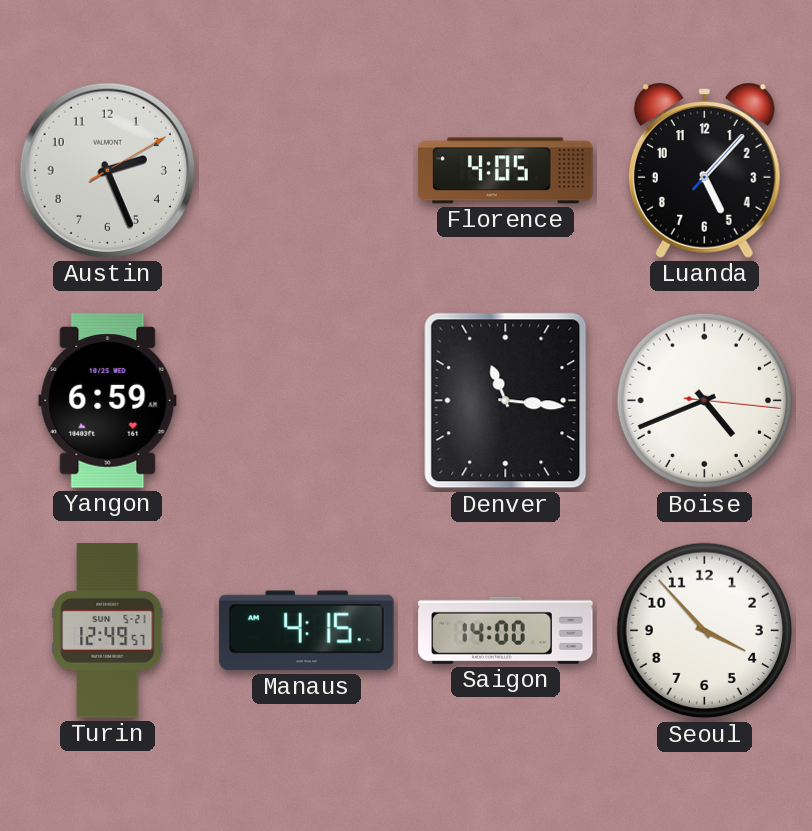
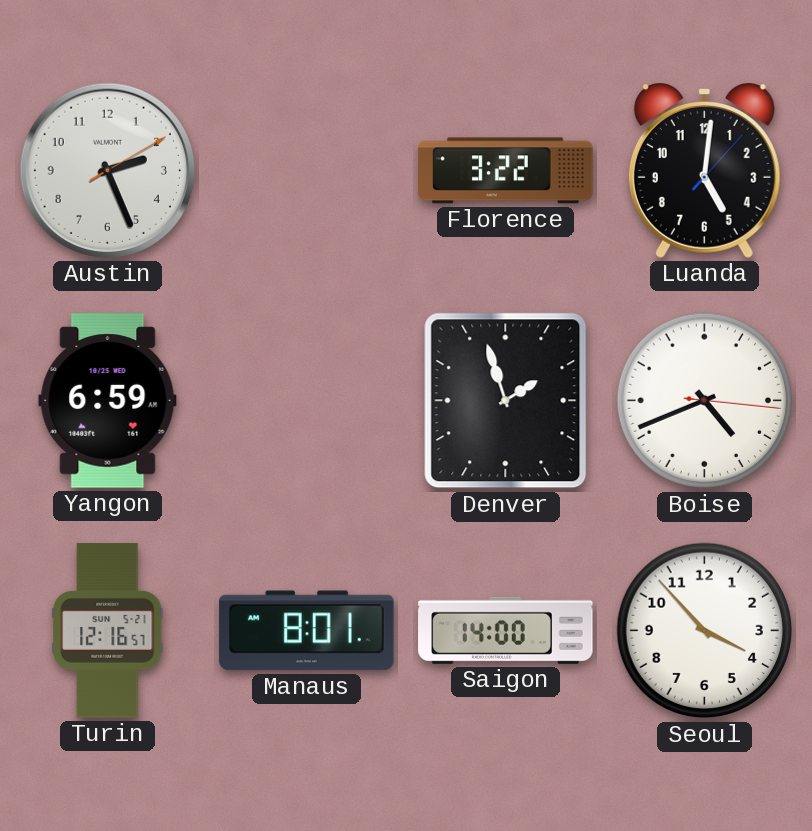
Florence: 4:05 -> 3:22 (506, 171)
Luanda: 5:07 -> 5:01 (704, 171)
Denver: 11:16 -> 1:57 (506, 401)
Turin: 12:49 -> 12:16 (108, 631)
Manaus: 4:15 -> 8:01 (307, 631)
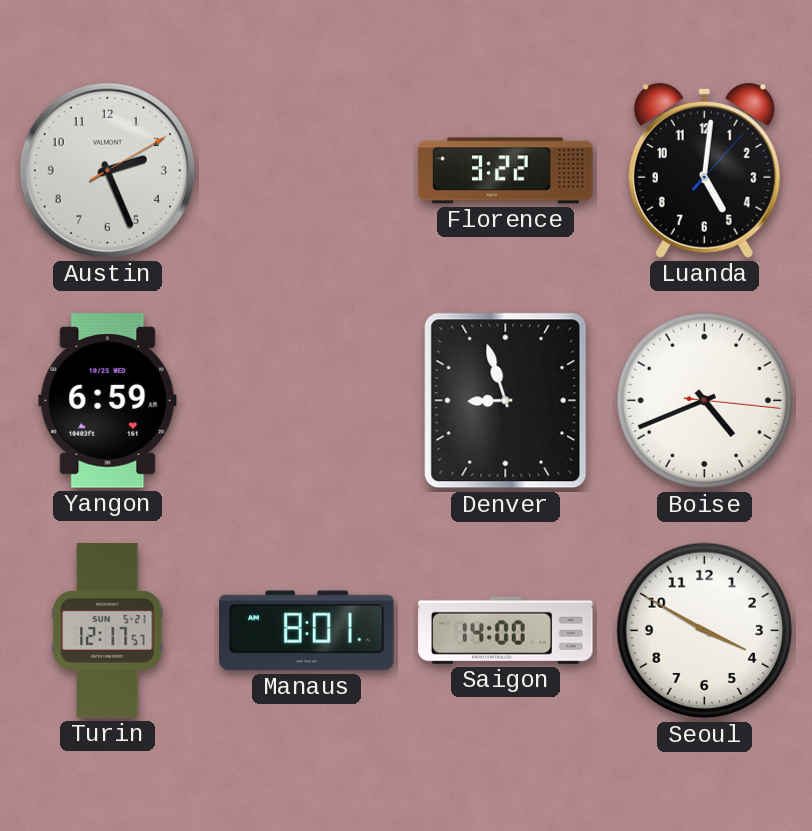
Denver: 1:57 -> 8:57 (506, 401)
Turin: 12:16 -> 12:17 (108, 631)
Seoul: 3:53 -> 3:50 (705, 631)
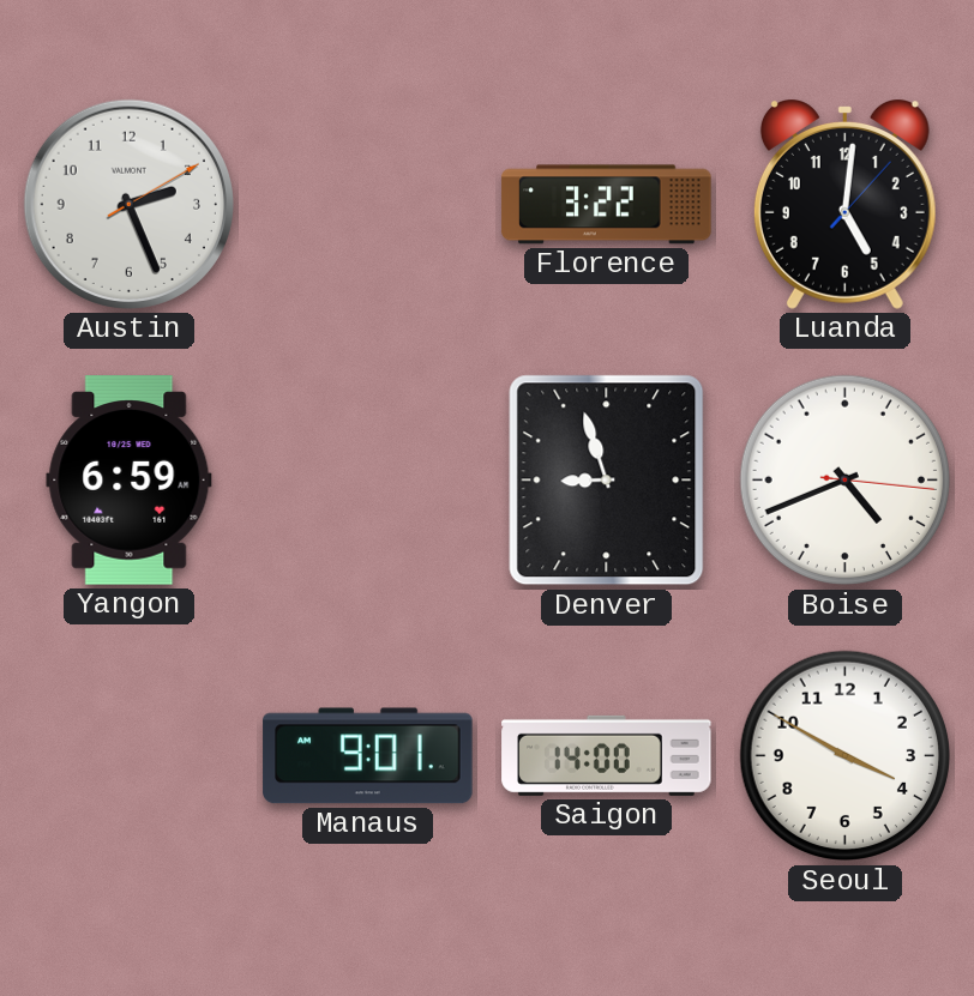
Turin: 12:17 -> none (108, 631)
Manaus: 8:01 -> 9:01 (368, 756)
